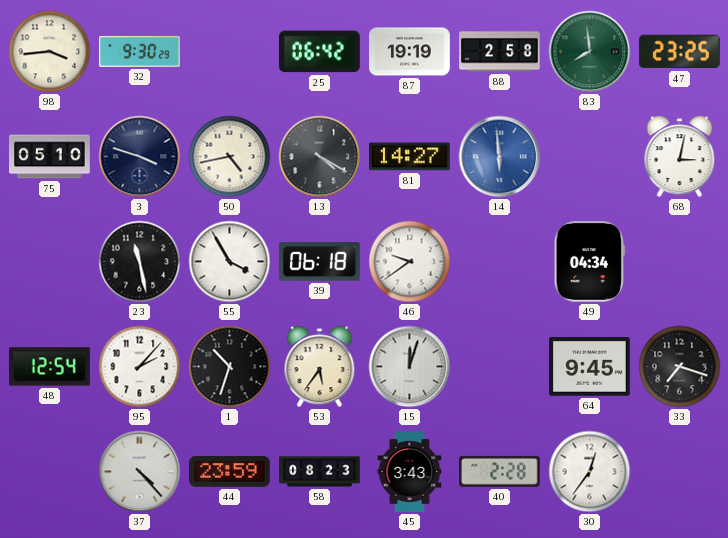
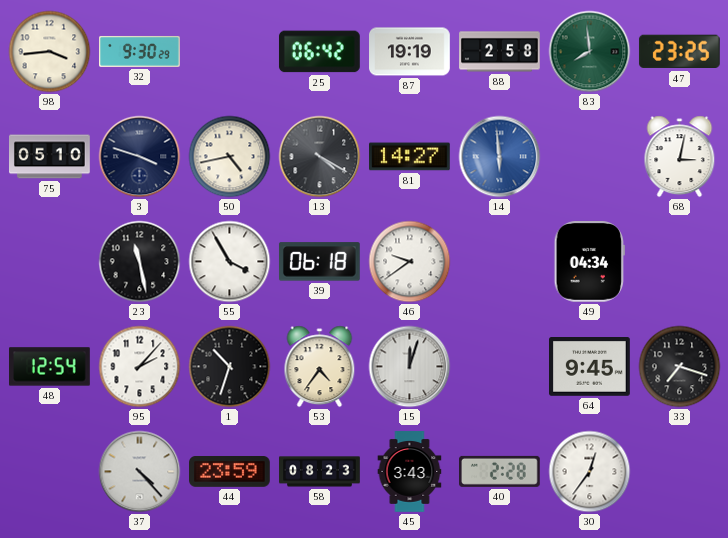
53: 5:36 -> 4:36 (320, 367)
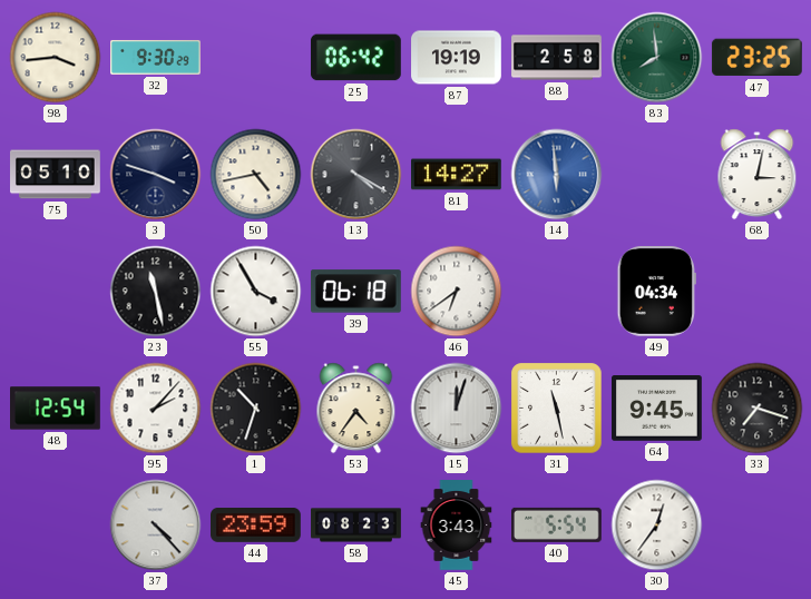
46: 9:39 -> 6:39 (457, 292)
31: none -> 11:28 (557, 409)
40: 2:28 -> 5:54 (557, 524)
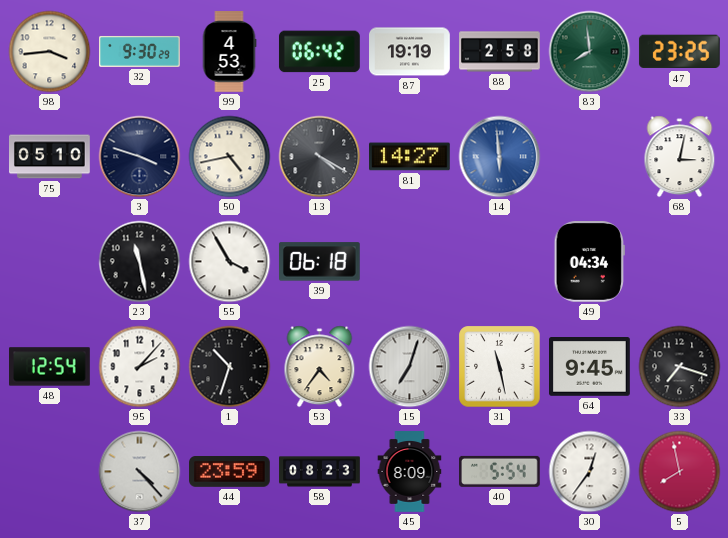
99: none -> 4:53 (229, 52)
46: 6:39 -> none (457, 292)
15: 12:03 -> 7:03 (410, 367)
45: 3:43 -> 8:09 (410, 472)
5: none -> 7:58 (680, 472)
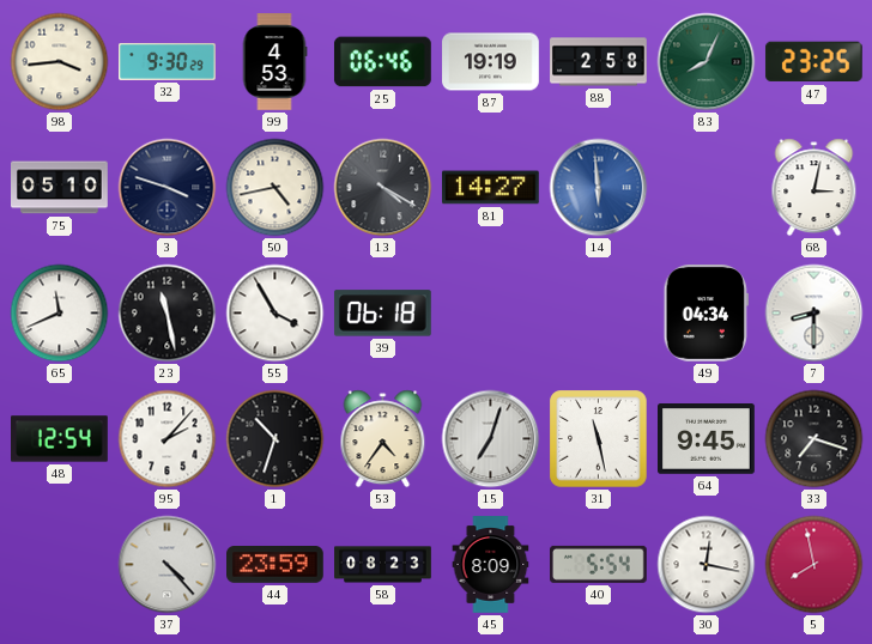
25: 06:42 -> 06:46 (382, 62)
83: 7:59 -> 8:04 (707, 62)
65: none -> 11:41 (60, 314)
7: none -> 8:30 (815, 314)
30: 12:36 -> 12:17 (707, 565)
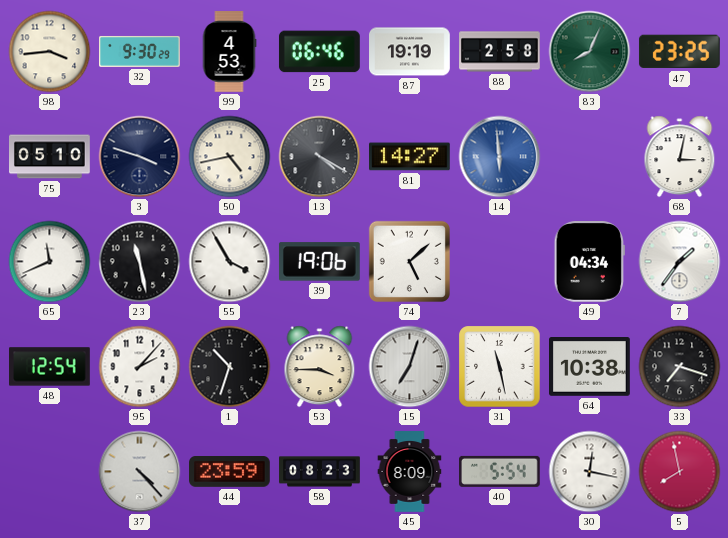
39: 06:18 -> 19:06 (319, 262)
74: none -> 5:08 (409, 261)
7: 8:30 -> 1:36 (680, 262)
53: 4:36 -> 3:45 (320, 367)
64: 9:45 -> 10:38 (590, 367)
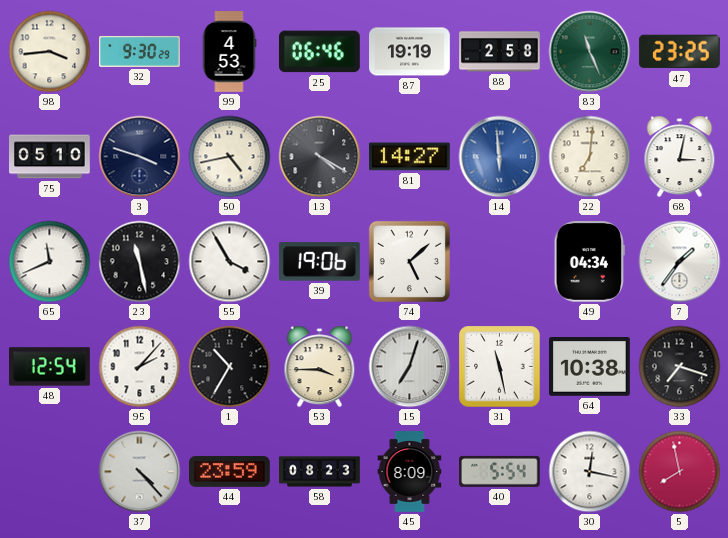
83: 8:04 -> 11:26 (590, 52)
22: none -> 7:01 (590, 157)
1: 10:33 -> 10:35 (230, 367)
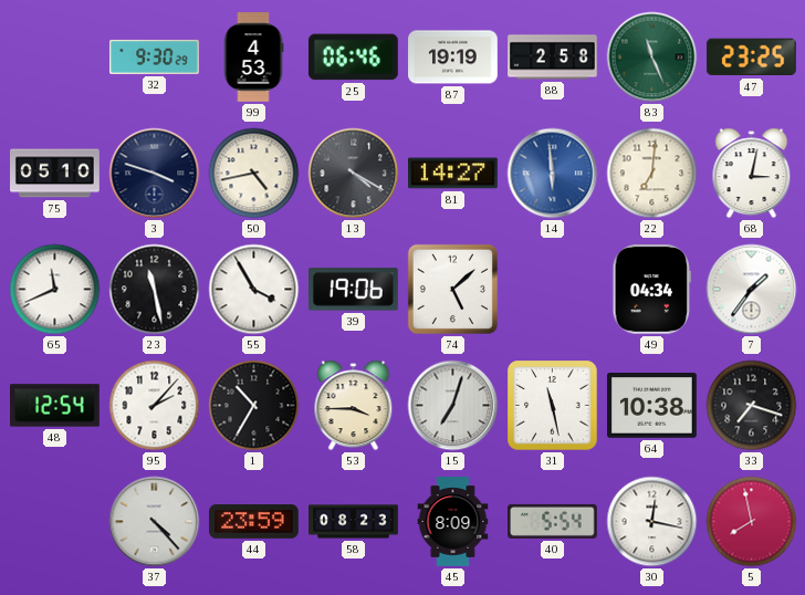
98: 3:44 -> none (50, 52)
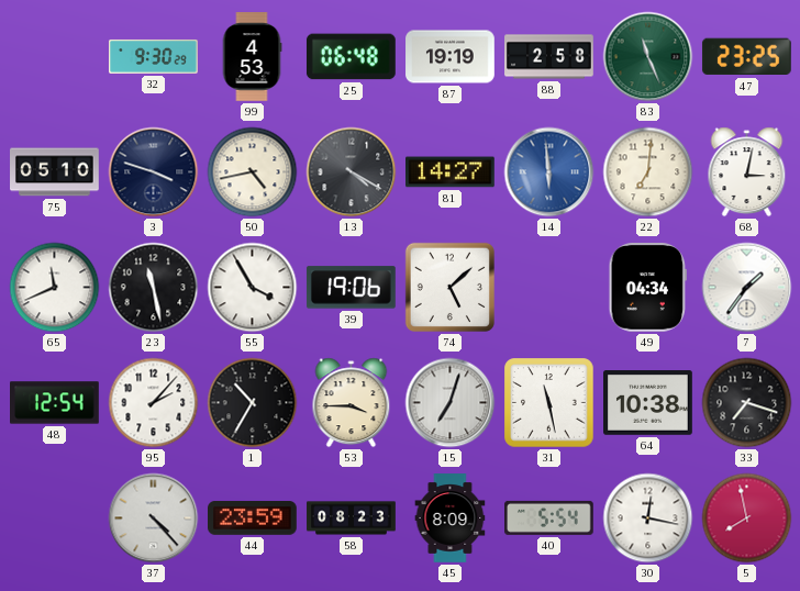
25: 06:46 -> 06:48 (351, 57)
